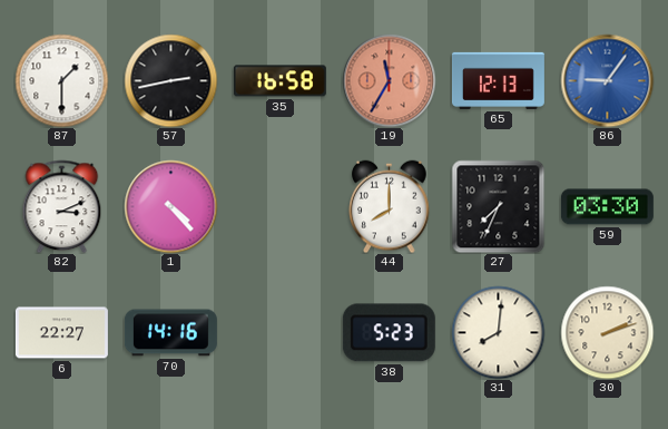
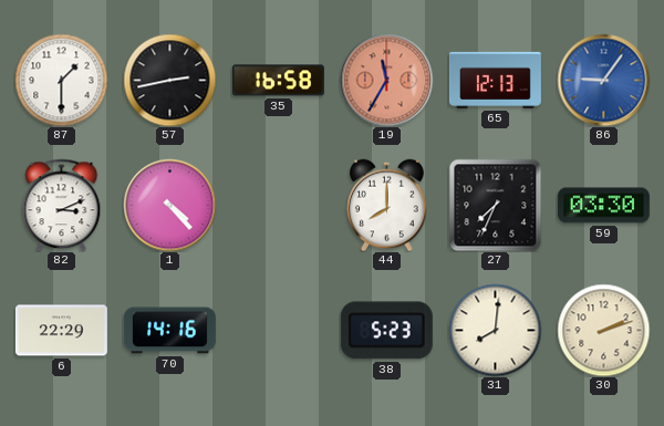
6: 22:27 -> 22:29 (61, 331)
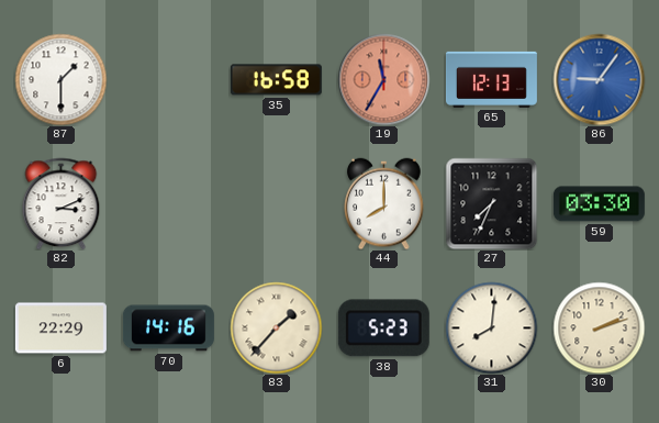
57: 2:43 -> none (169, 80)
1: 4:23 -> none (169, 205)
83: none -> 1:37 (276, 327)
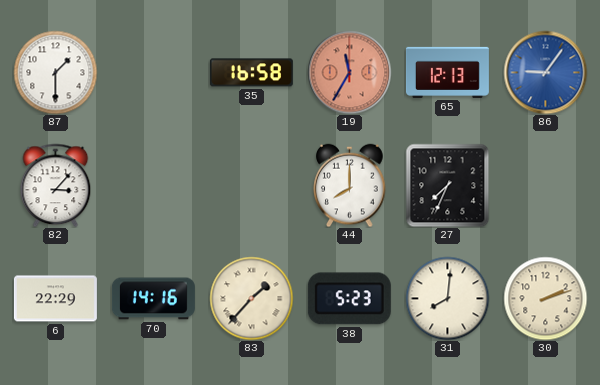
82: 3:11 -> 3:07 (56, 185)
59: 03:30 -> none (599, 204)
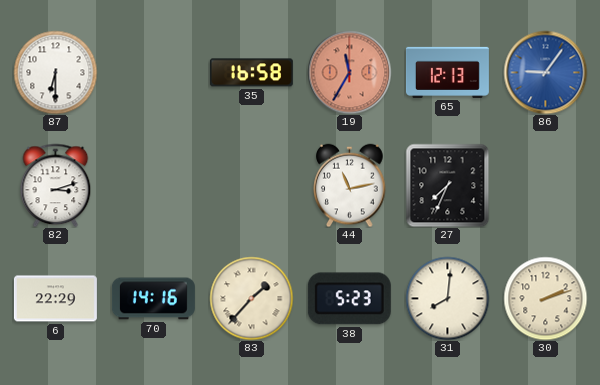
87: 1:30 -> 6:30 (55, 72)
82: 3:07 -> 3:12 (56, 185)
44: 8:00 -> 11:13 (350, 185)
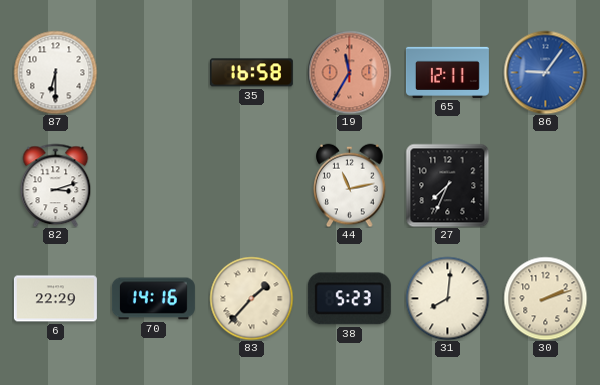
65: 12:13 -> 12:11 (447, 72)
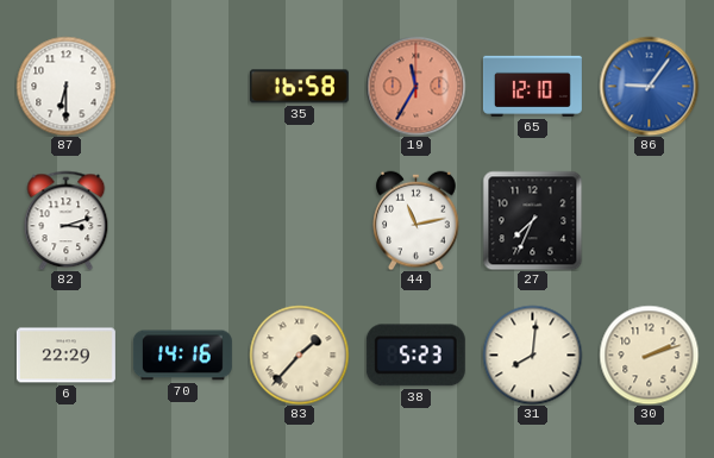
65: 12:11 -> 12:10 (532, 86)
